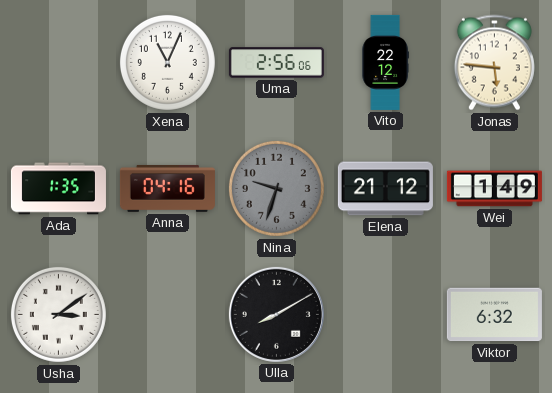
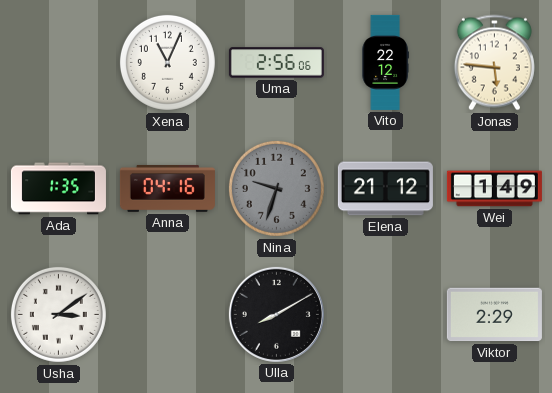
Viktor: 6:32 -> 2:29 (494, 315)
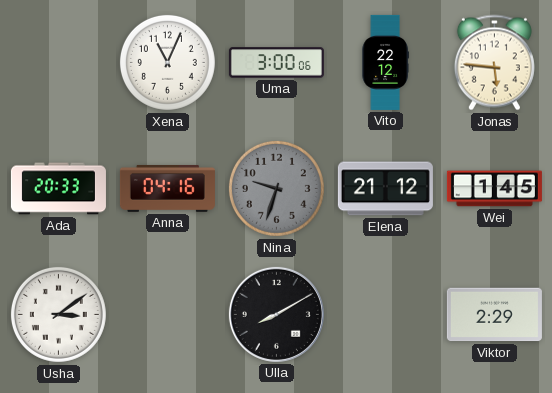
Uma: 2:56 -> 3:00 (276, 63)
Ada: 1:35 -> 20:33 (58, 189)
Wei: 1:49 -> 1:45 (494, 189)
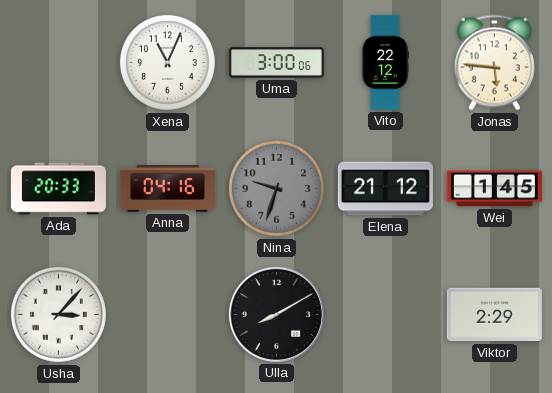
Usha: 3:09 -> 3:07 (58, 314)
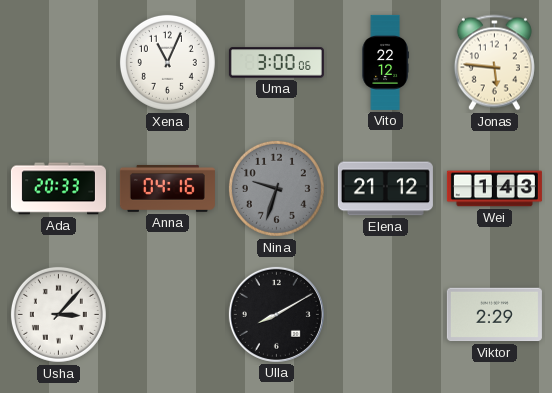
Wei: 1:45 -> 1:43 (494, 189)
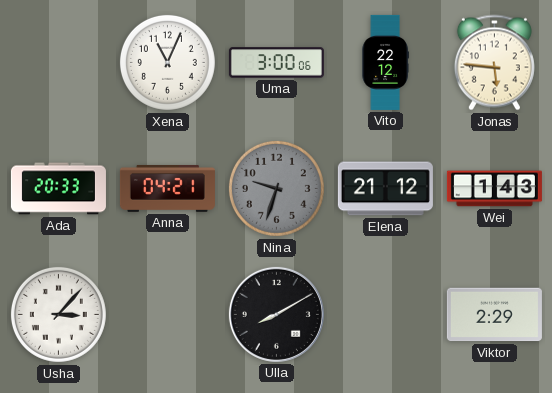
Anna: 04:16 -> 04:21 (167, 188)
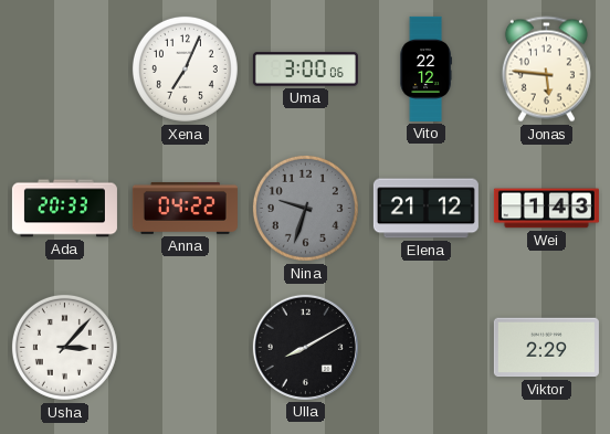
Xena: 11:04 -> 7:04 (185, 68)
Anna: 04:21 -> 04:22 (185, 208)
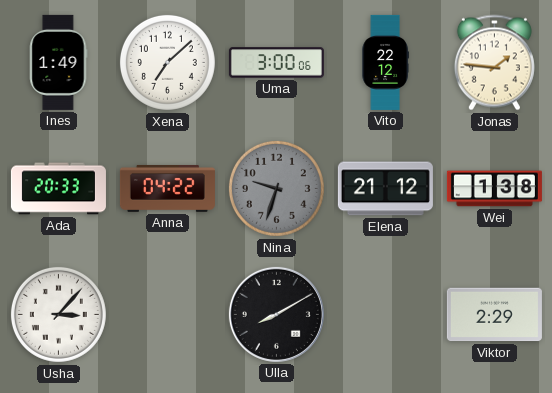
Ines: none -> 1:49 (58, 62)
Xena: 7:04 -> 7:08 (167, 62)
Jonas: 5:46 -> 1:46 (494, 63)
Wei: 1:43 -> 1:38 (494, 189)
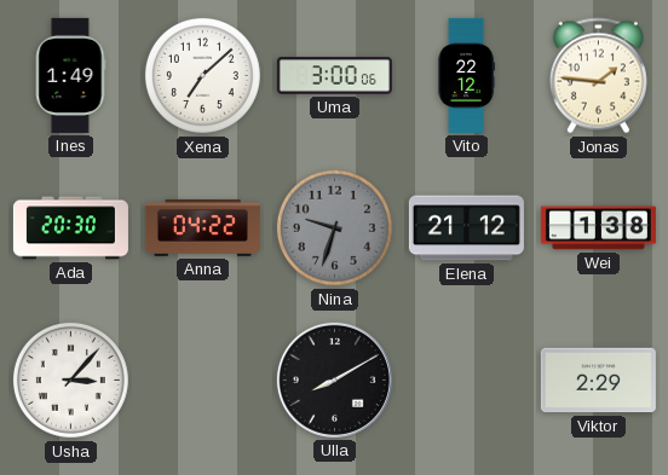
Ada: 20:33 -> 20:30 (70, 228)
